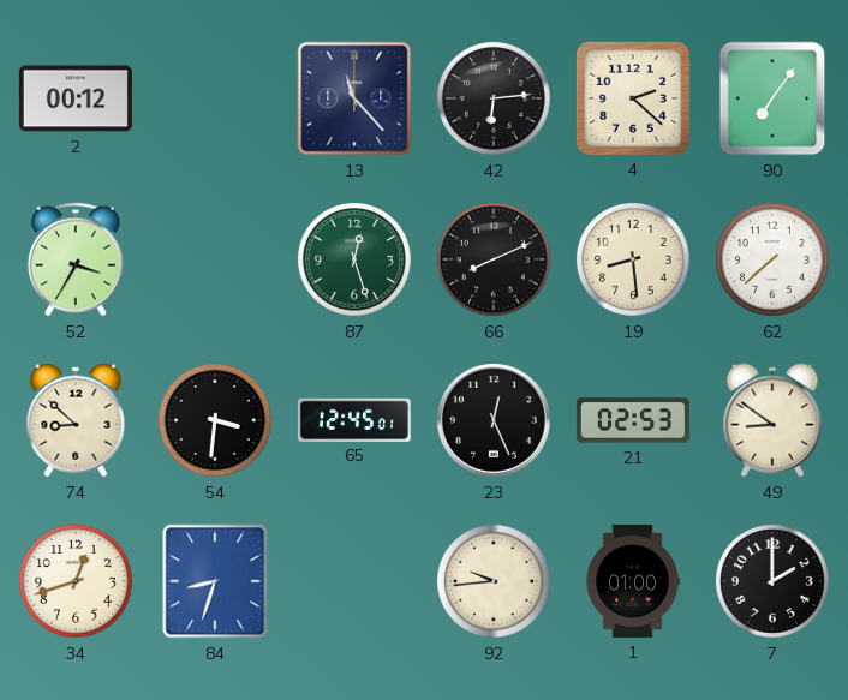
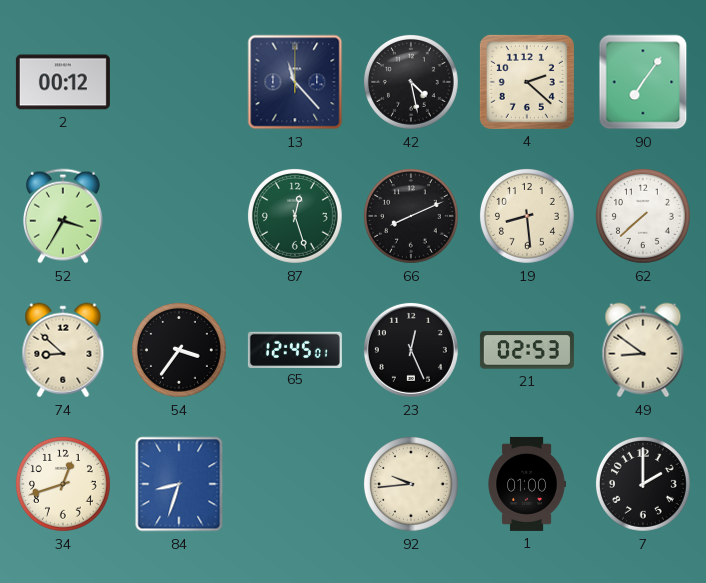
42: 6:14 -> 4:28 (411, 82)
54: 3:31 -> 3:36 (179, 350)
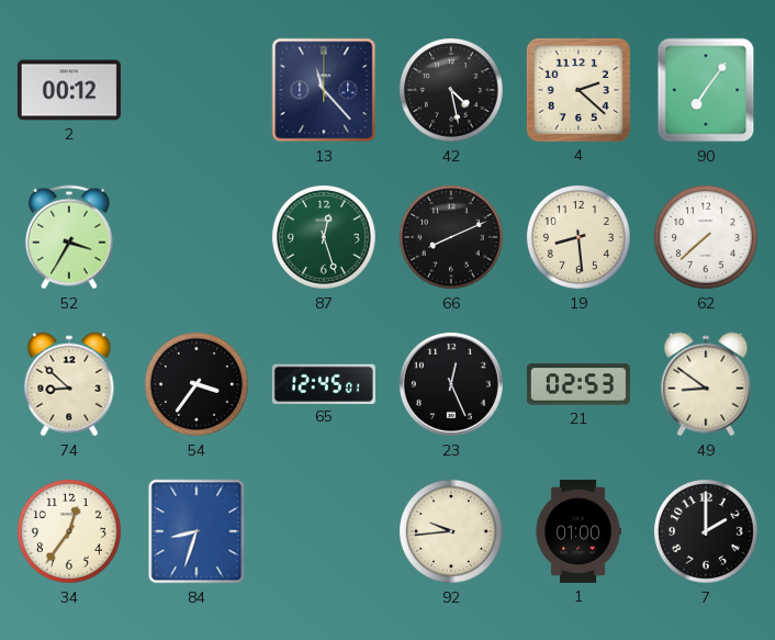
34: 12:42 -> 12:36 (69, 531)
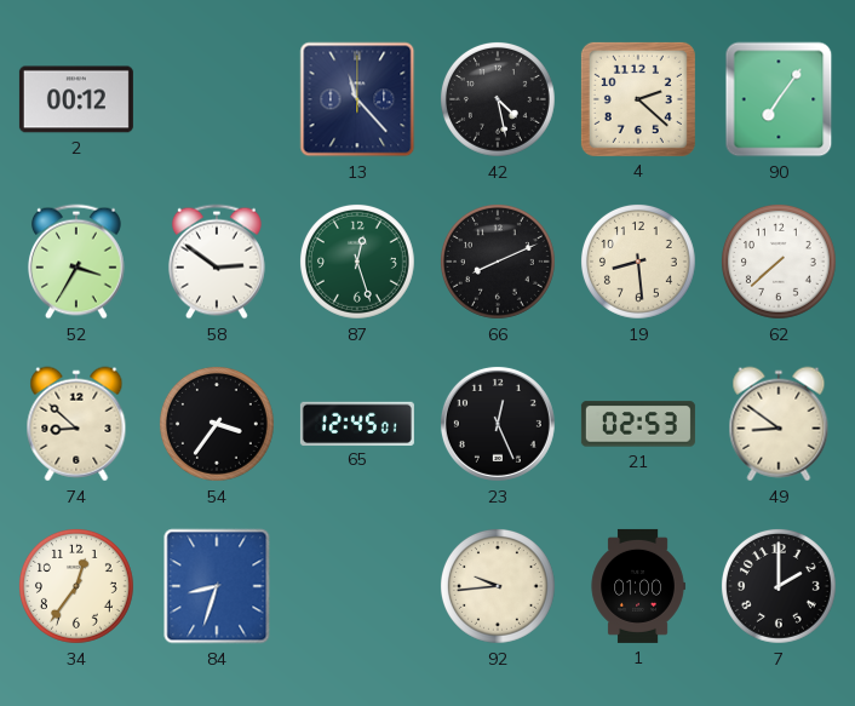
58: none -> 2:51 (217, 262)
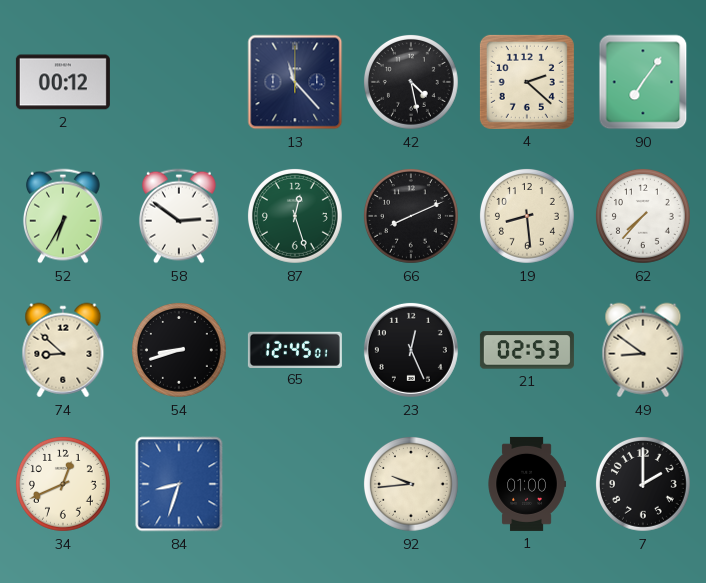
52: 3:35 -> 6:35 (63, 216)
62: 7:38 -> 7:37 (643, 216)
54: 3:36 -> 8:42 (179, 350)
34: 12:36 -> 12:41 (63, 484)
